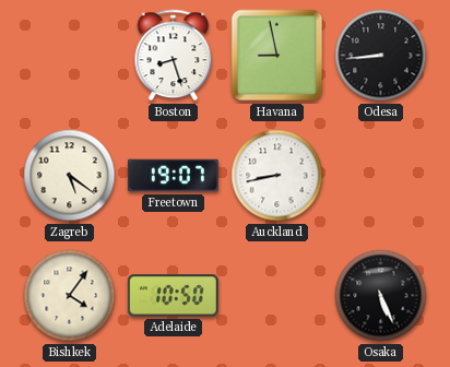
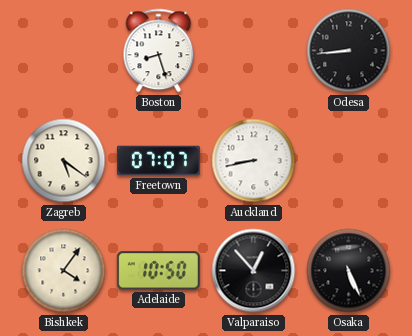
Havana: 8:58 -> none (277, 56)
Freetown: 19:07 -> 07:07 (158, 161)
Valparaiso: none -> 12:53 (254, 271)
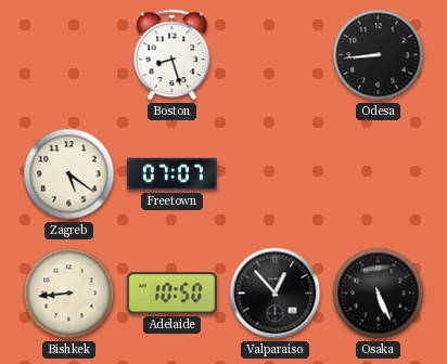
Auckland: 8:43 -> none (254, 161)
Bishkek: 4:06 -> 8:44 (69, 294)
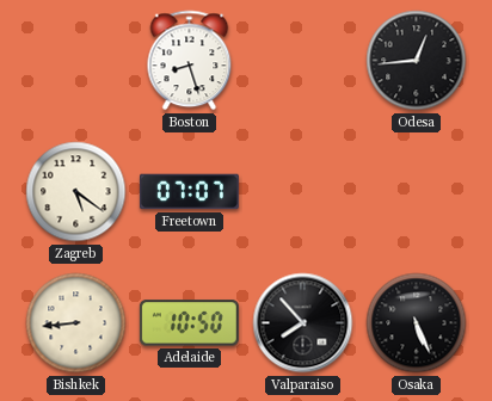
Odesa: 8:44 -> 12:44 (417, 61)
Valparaiso: 12:53 -> 7:53 (303, 323)
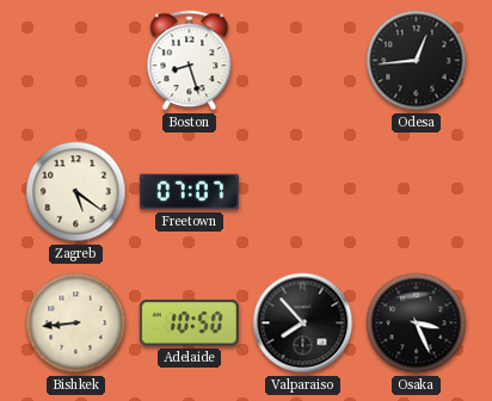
Osaka: 5:26 -> 3:26 (417, 323)
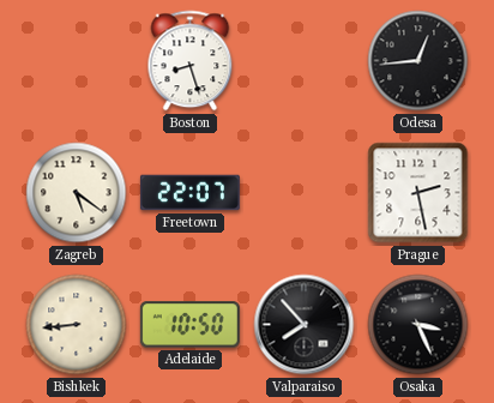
Freetown: 07:07 -> 22:07 (189, 193)
Prague: none -> 2:28 (418, 193)
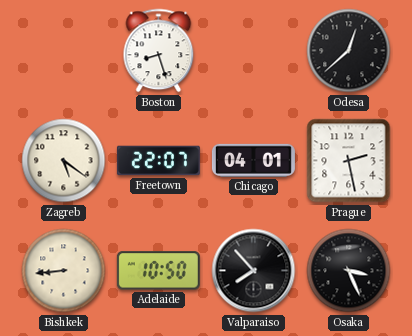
Odesa: 12:44 -> 12:38 (349, 51)
Chicago: none -> 04:01 (253, 160)
